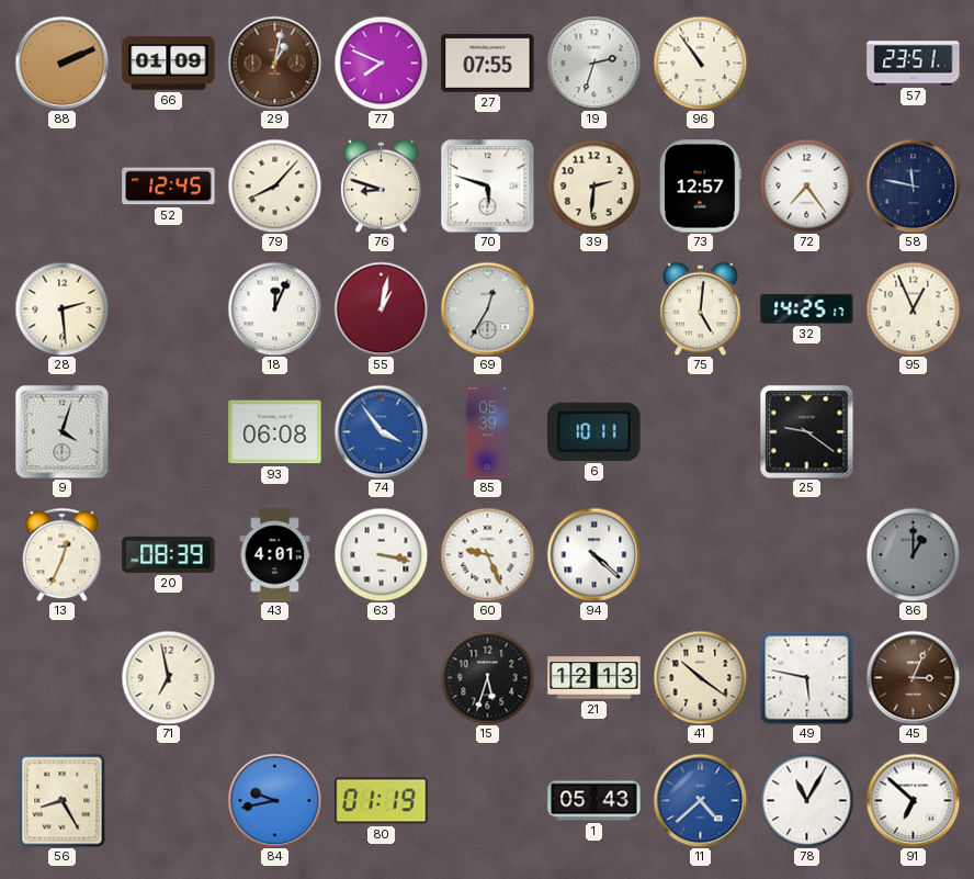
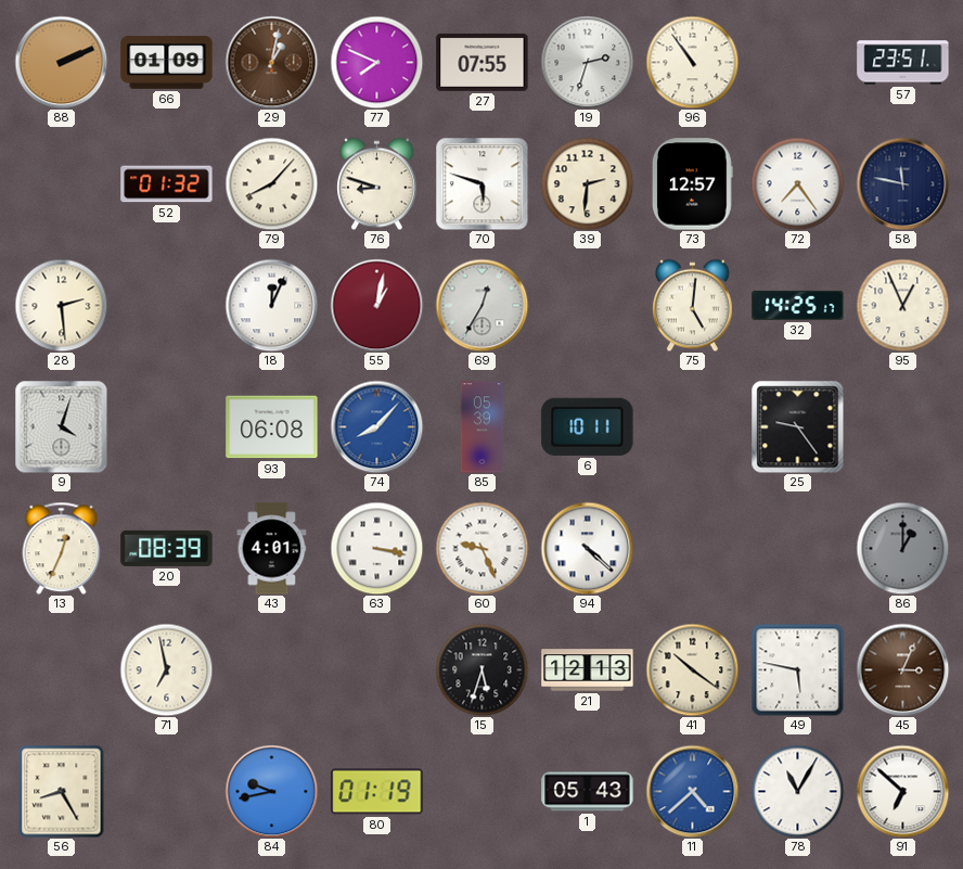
52: 12:45 -> 01:32 (167, 184)
74: 3:54 -> 8:07 (376, 426)
25: 9:21 -> 9:24 (797, 426)
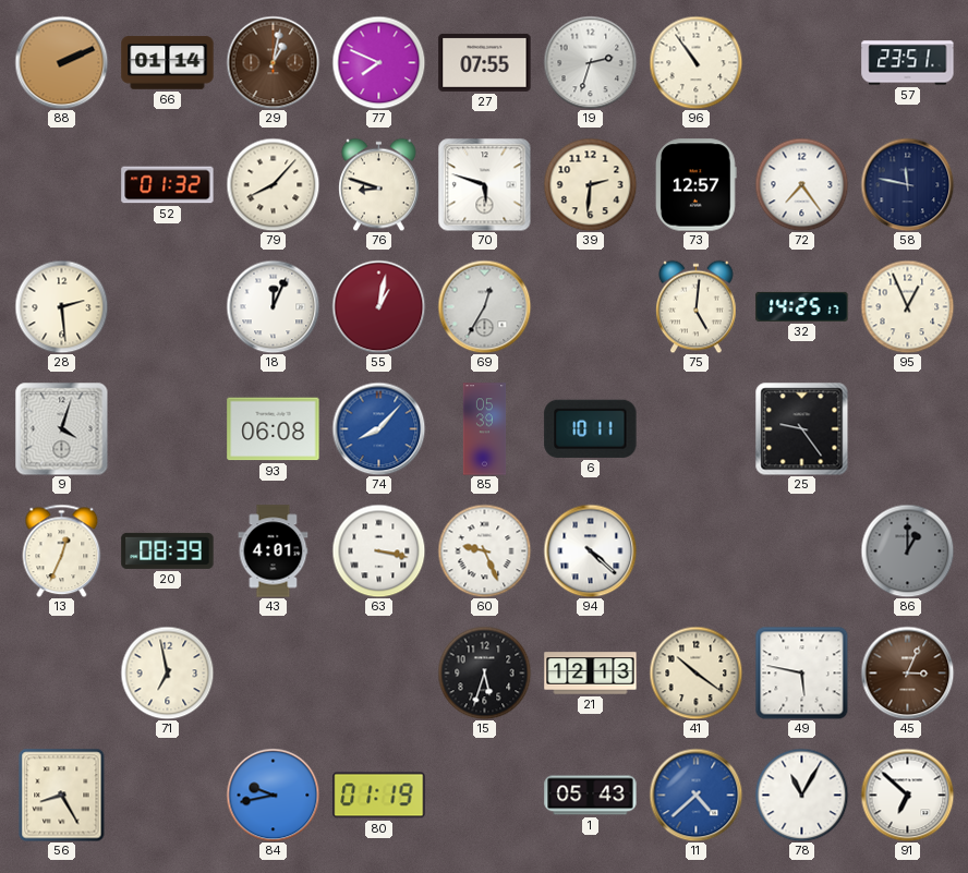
66: 01:09 -> 01:14 (168, 63)
